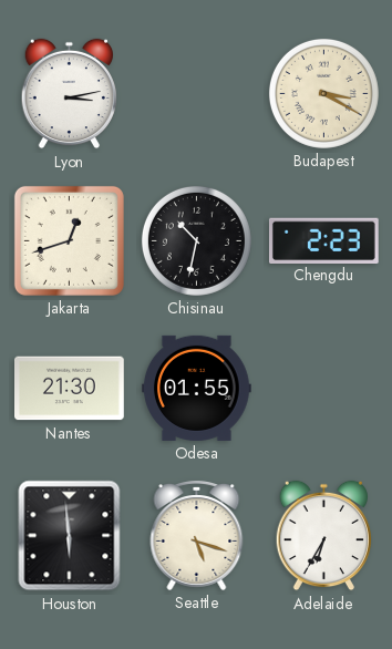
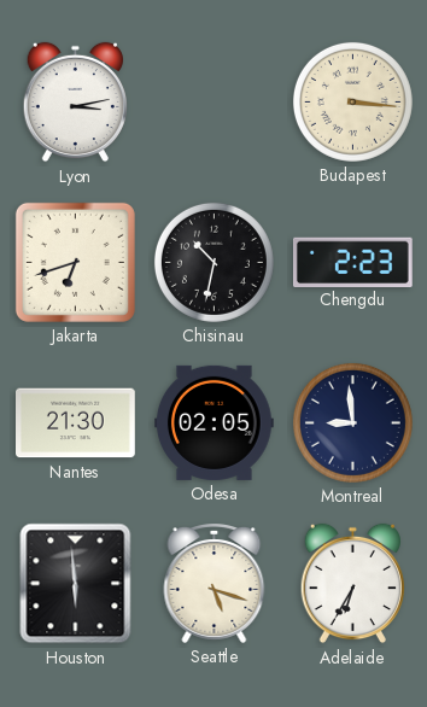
Budapest: 3:20 -> 3:16 (352, 101)
Jakarta: 12:42 -> 6:42 (75, 262)
Odesa: 01:55 -> 02:05 (215, 422)
Montreal: none -> 8:59 (352, 422)
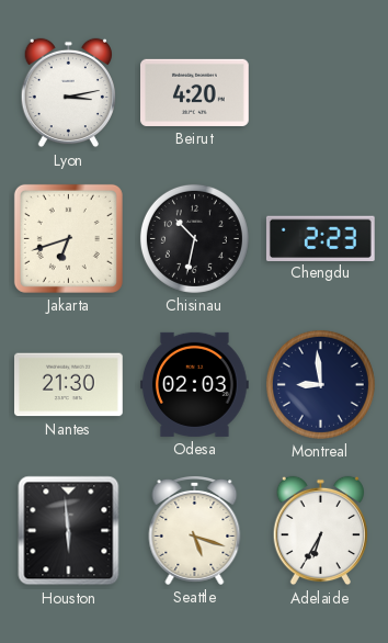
Beirut: none -> 4:20 (195, 92)
Budapest: 3:16 -> none (352, 101)
Odesa: 02:05 -> 02:03 (195, 384)
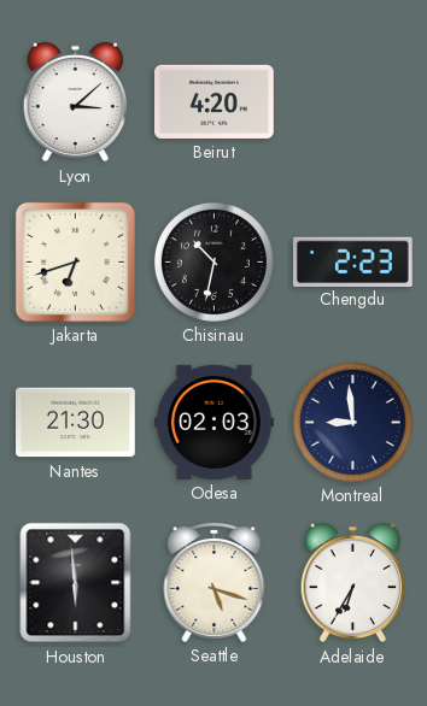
Lyon: 3:13 -> 3:08 (75, 102)
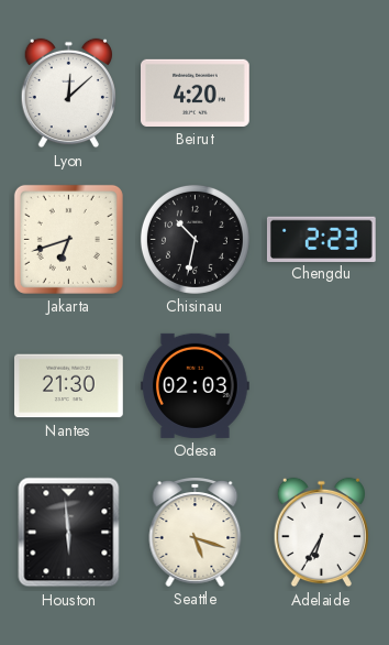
Lyon: 3:08 -> 12:08 (68, 94)
Montreal: 8:59 -> none (352, 422)
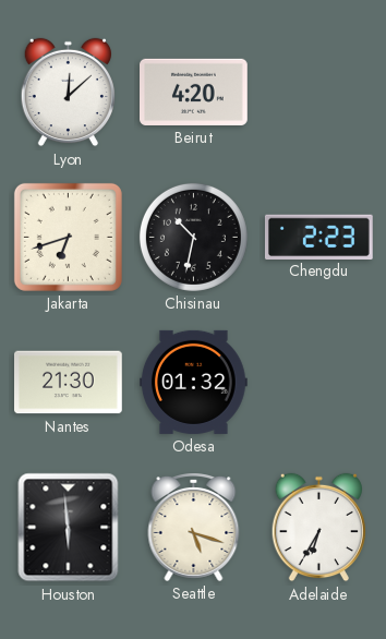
Odesa: 02:03 -> 01:32 (194, 382)
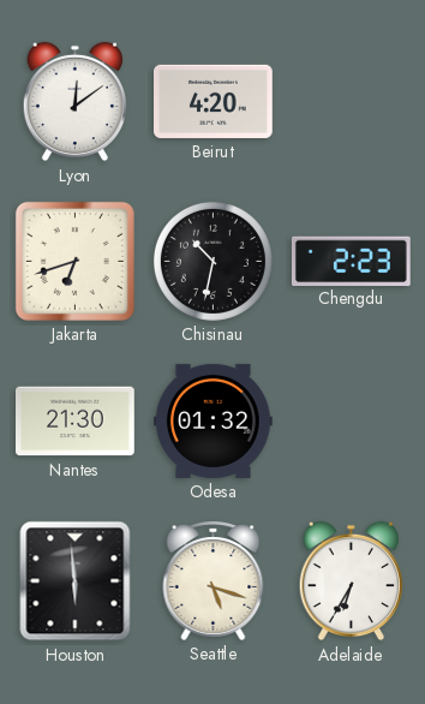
Lyon: 12:08 -> 12:09 (74, 102)
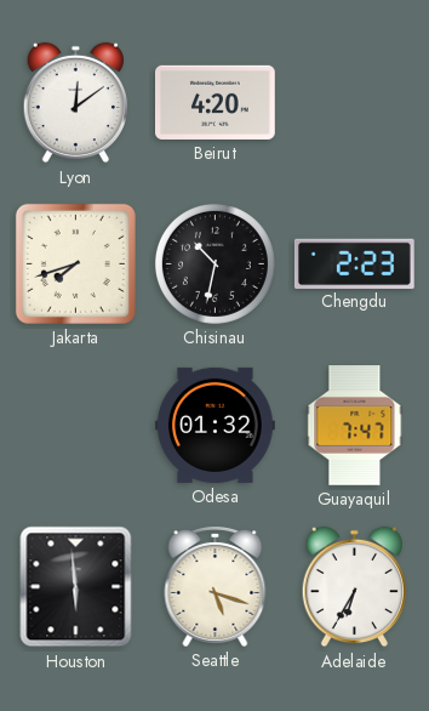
Jakarta: 6:42 -> 7:42 (75, 263)
Nantes: 21:30 -> none (76, 422)
Guayaquil: none -> 7:47 (355, 426)
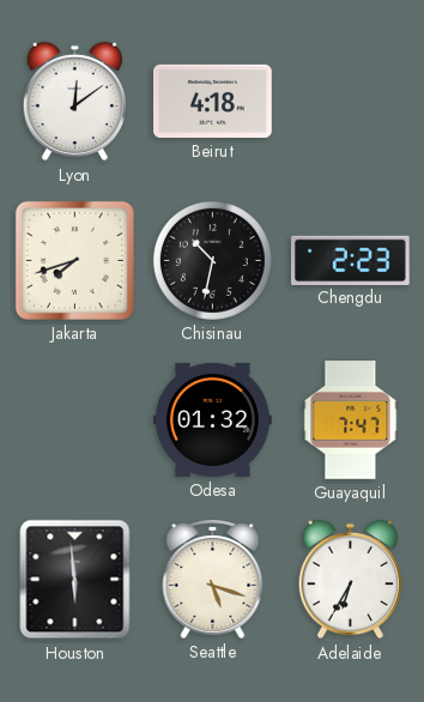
Beirut: 4:20 -> 4:18 (213, 101)
